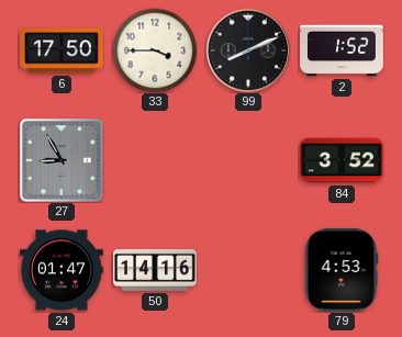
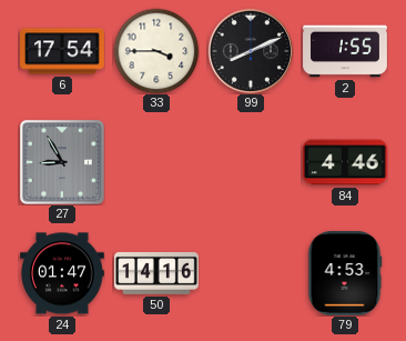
6: 17:50 -> 17:54 (63, 51)
2: 1:52 -> 1:55 (345, 51)
84: 3:52 -> 4:46 (346, 162)
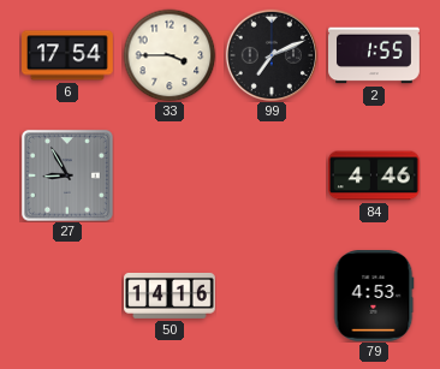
99: 8:11 -> 7:11 (272, 55)
24: 01:47 -> none (63, 273)
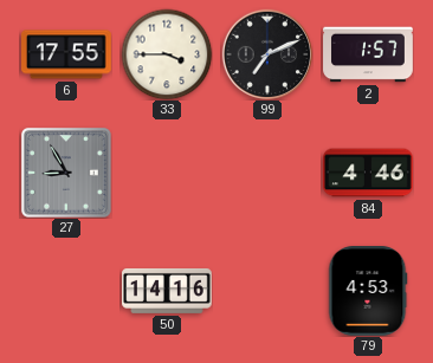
6: 17:54 -> 17:55 (67, 54)
2: 1:55 -> 1:57 (368, 54)
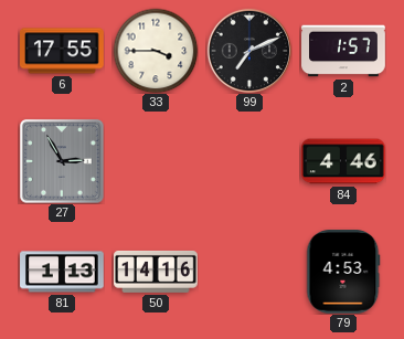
27: 8:55 -> 2:55 (62, 161)
81: none -> 1:13 (62, 272)
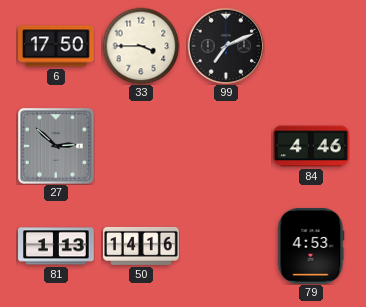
6: 17:55 -> 17:50 (57, 46)
2: 1:57 -> none (343, 51)
27: 2:55 -> 2:52 (56, 146)
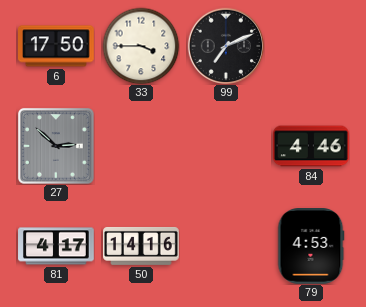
81: 1:13 -> 4:17 (56, 246)
